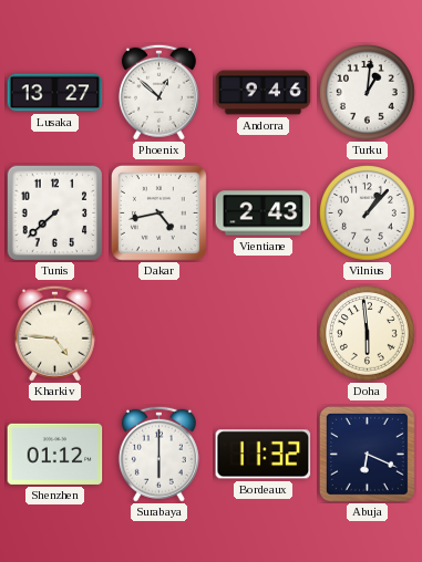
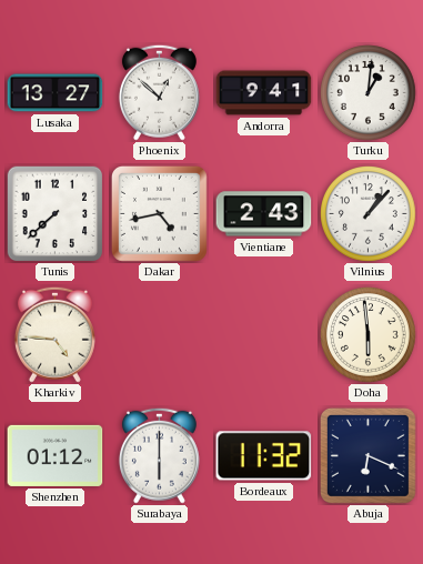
Andorra: 9:46 -> 9:41 (264, 93)
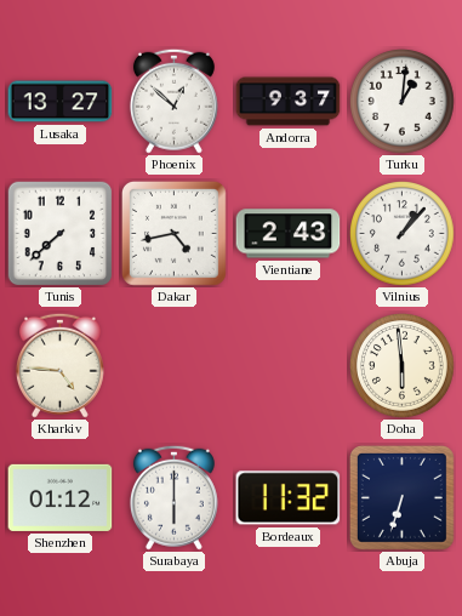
Andorra: 9:41 -> 9:37 (289, 102)
Abuja: 6:19 -> 6:33 (401, 497)
